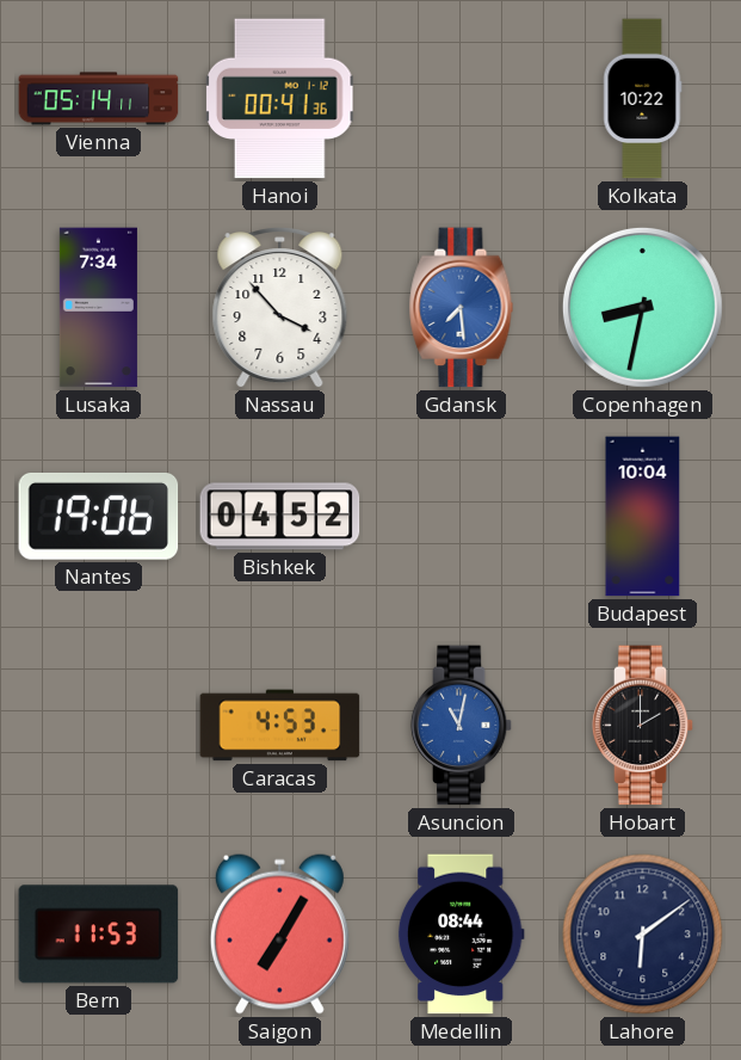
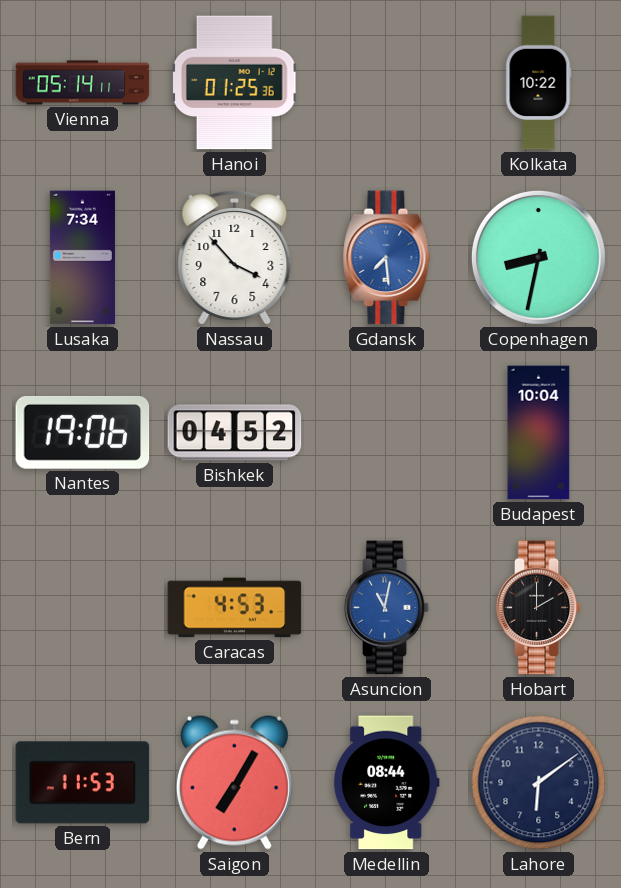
Hanoi: 00:41 -> 01:25 (234, 83)
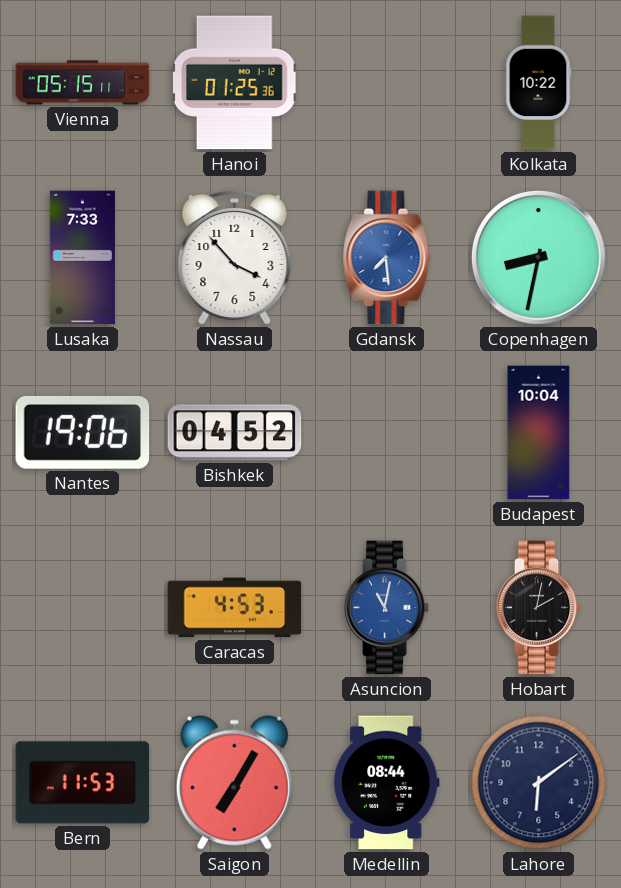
Vienna: 05:14 -> 05:15 (83, 83)
Lusaka: 7:34 -> 7:33 (82, 258)
Hobart: 2:00 -> 2:02 (539, 608)
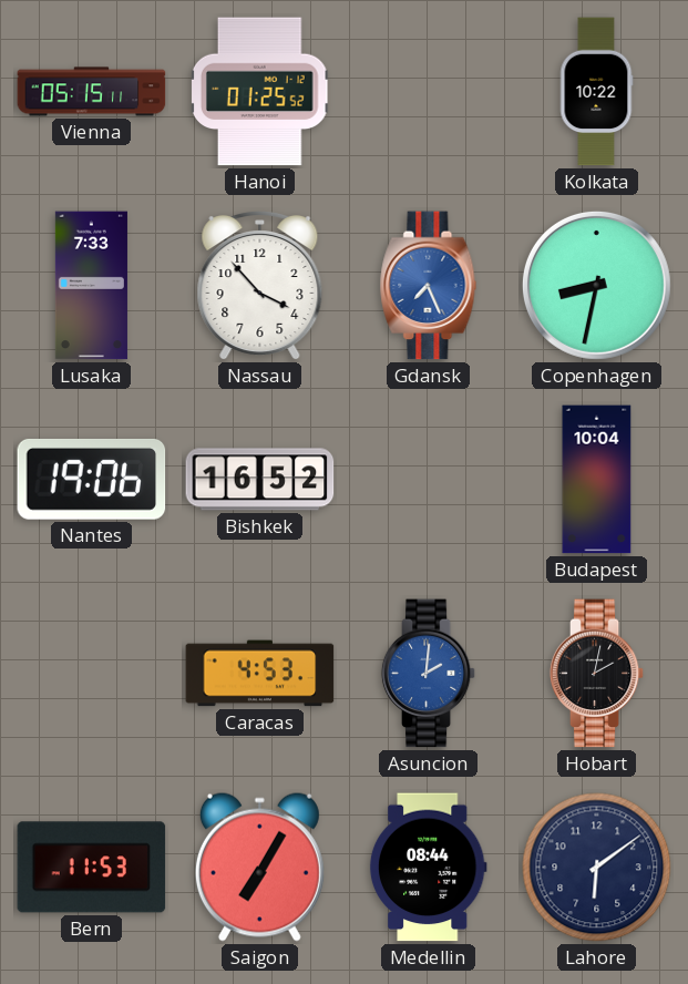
Hanoi: 01:25:36 -> 01:25:52 (259, 92)
Gdansk: 7:29 -> 7:26 (429, 286)
Bishkek: 04:52 -> 16:52 (260, 480)
Asuncion: 11:02 -> 2:01 (429, 674)
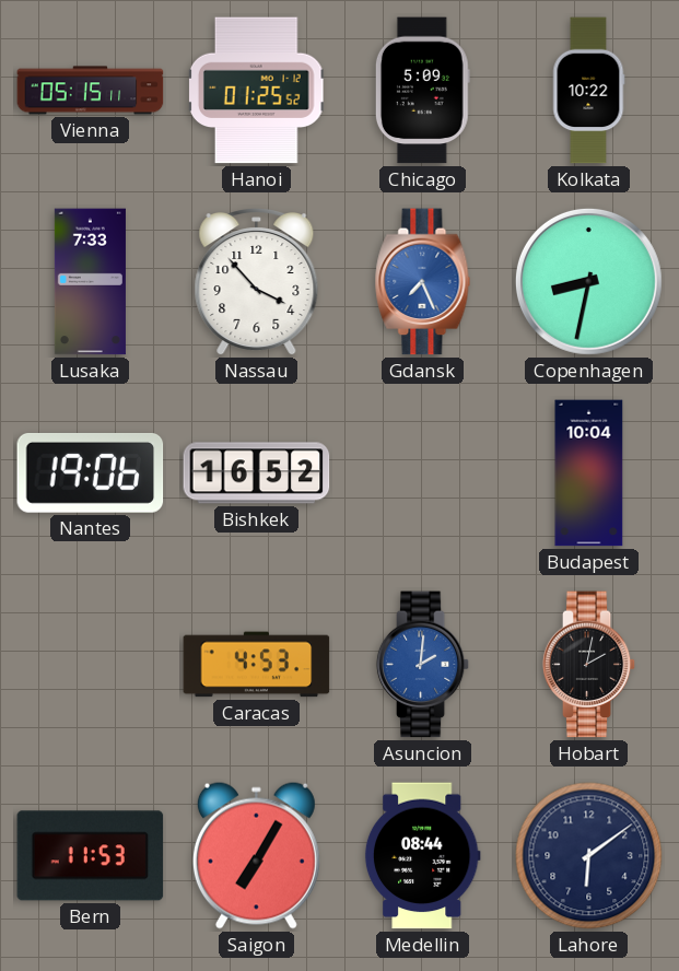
Chicago: none -> 5:09 (422, 91)
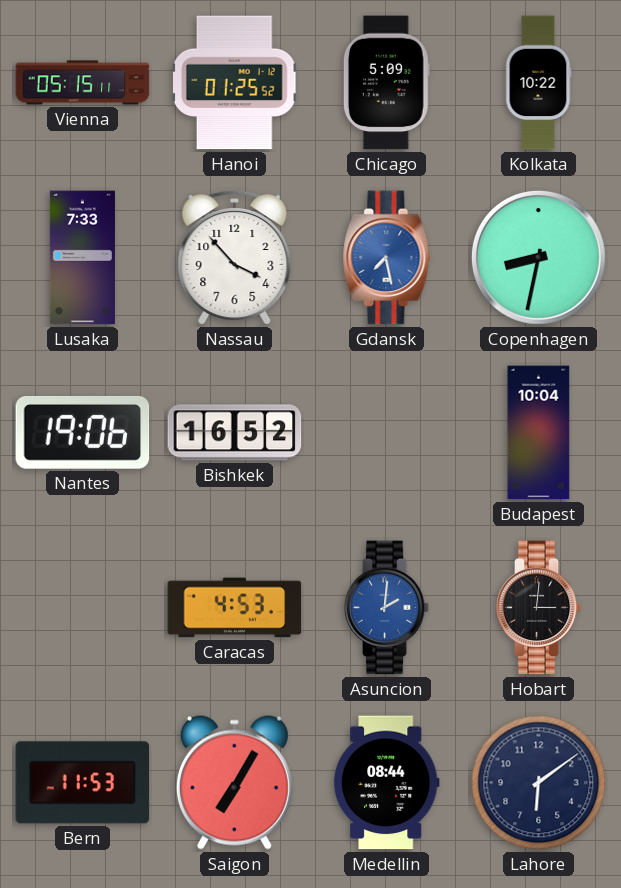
Gdansk: 7:26 -> 7:28 (387, 258)
Hobart: 2:02 -> 3:01 (539, 608)
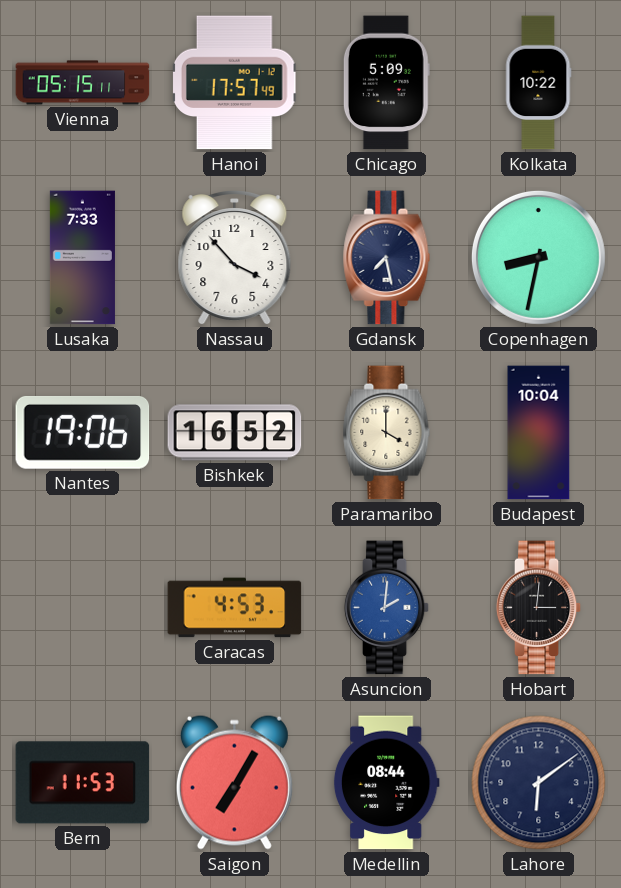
Hanoi: 01:25 -> 17:57 (234, 83)
Gdansk dial: blue -> navy (387, 258)
Paramaribo: none -> 4:00 (387, 433)
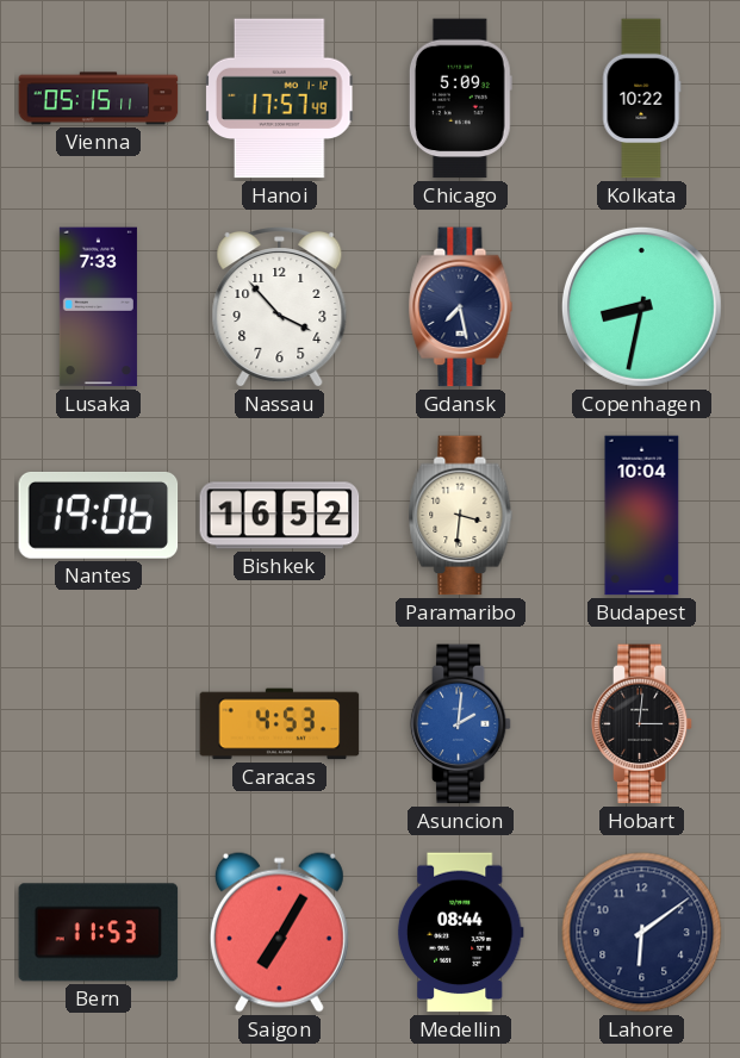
Paramaribo: 4:00 -> 3:31 (461, 516)
